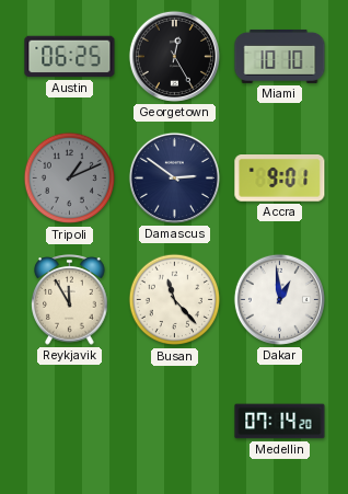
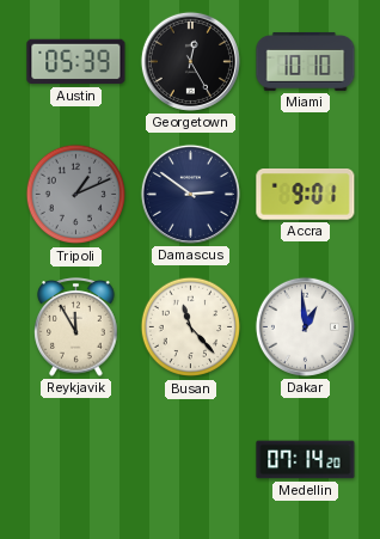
Austin: 06:25 -> 05:39 (76, 62)
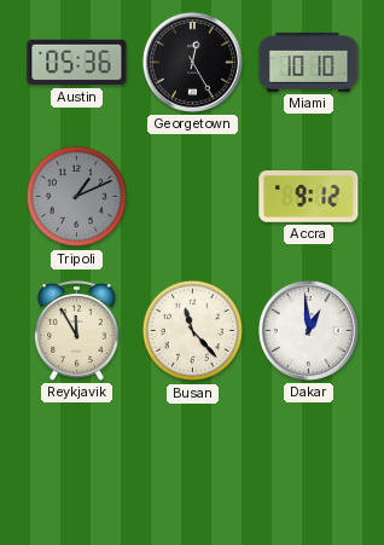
Austin: 05:39 -> 05:36 (77, 63)
Damascus: 2:51 -> none (190, 194)
Accra: 9:01 -> 9:12 (309, 197)
Medellin: 07:14 -> none (306, 460)
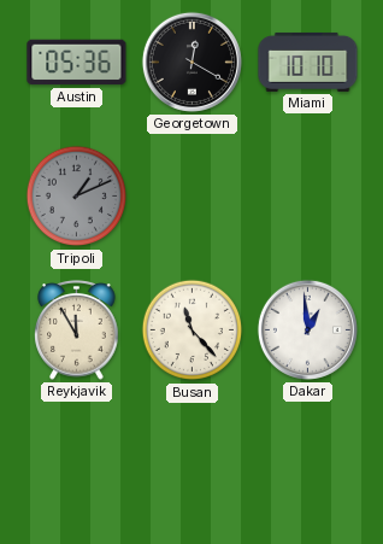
Georgetown: 12:25 -> 12:20 (191, 62)
Accra: 9:12 -> none (309, 197)
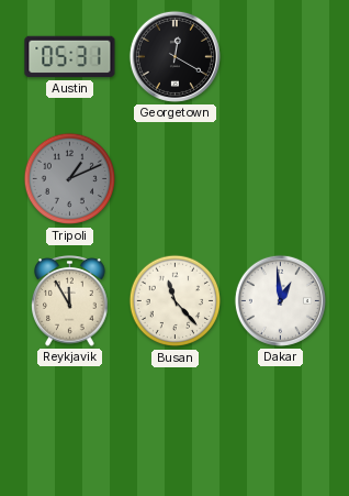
Austin: 05:36 -> 05:31 (70, 57)
Miami: 10:10 -> none (308, 62)
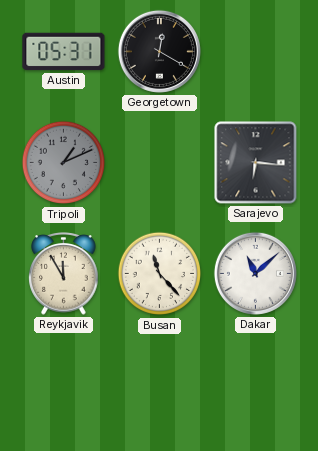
Sarajevo: none -> 6:16 (256, 163)
Dakar: 12:59 -> 11:08 (255, 273)
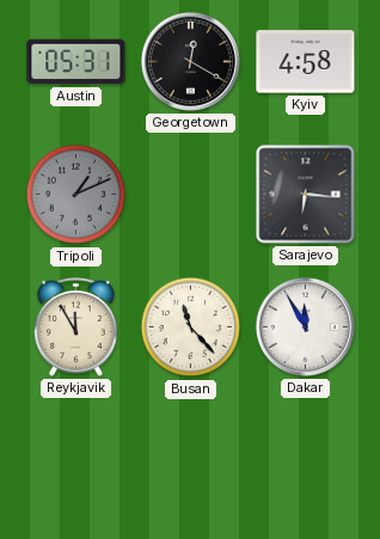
Kyiv: none -> 4:58 (306, 62)
Dakar: 11:08 -> 11:55 (305, 326)
